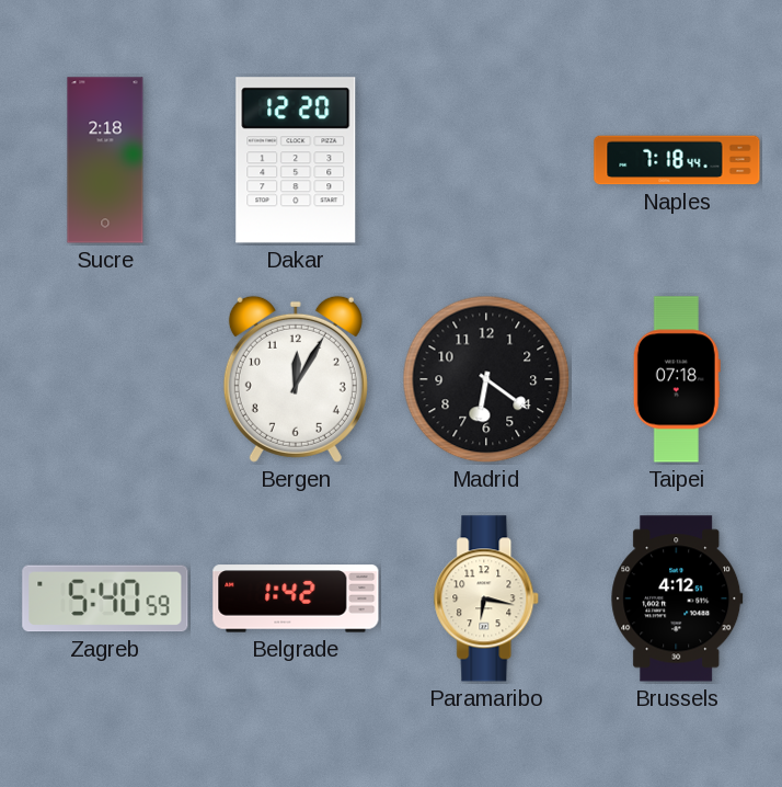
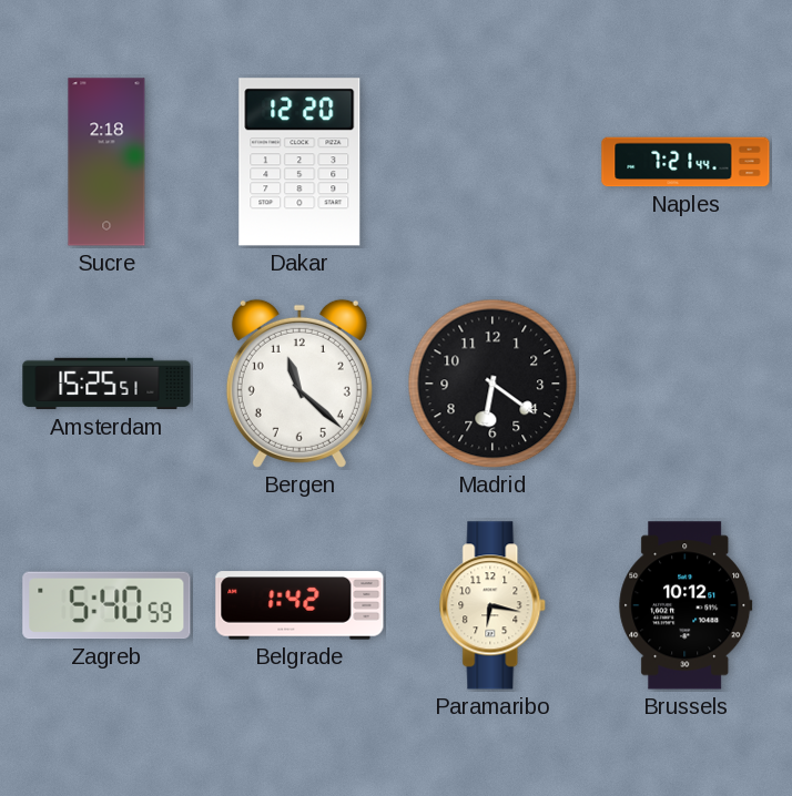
Naples: 7:18 -> 7:21 (686, 162)
Amsterdam: none -> 15:25 (106, 384)
Bergen: 12:05 -> 11:22 (299, 384)
Taipei: 07:18 -> none (677, 379)
Brussels: 4:12 -> 10:12 (686, 605)
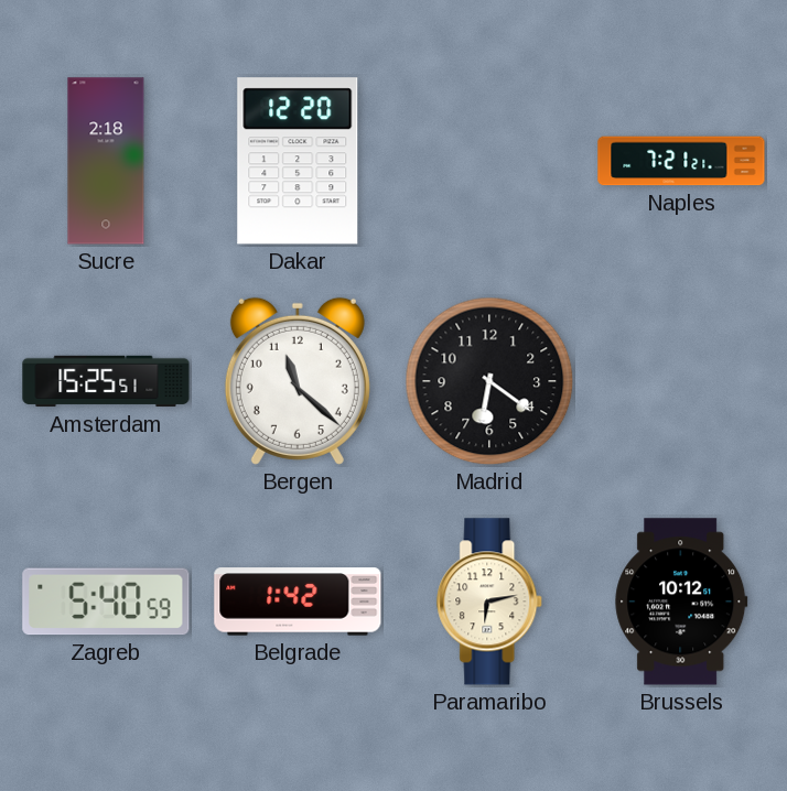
Naples: 7:21:44 -> 7:21:21 (681, 161)
Paramaribo: 6:17 -> 6:13 (490, 602)
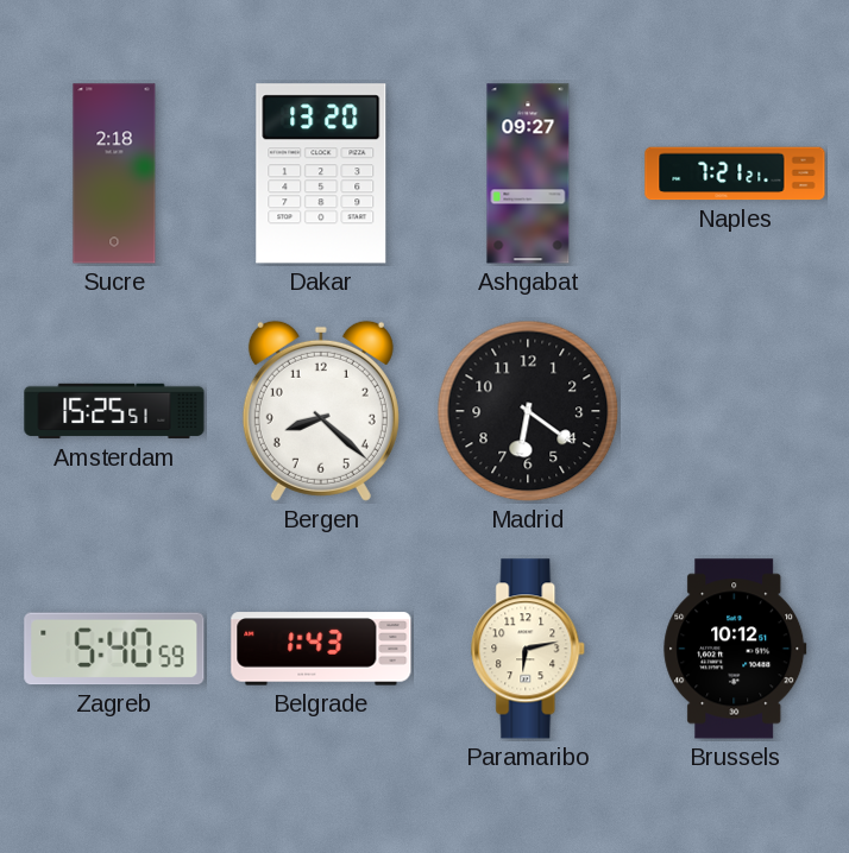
Dakar: 12:20 -> 13:20 (321, 173)
Ashgabat: none -> 09:27 (528, 173)
Bergen: 11:22 -> 8:22 (321, 411)
Belgrade: 1:42 -> 1:43 (321, 649)
